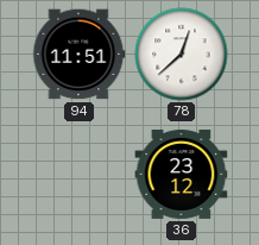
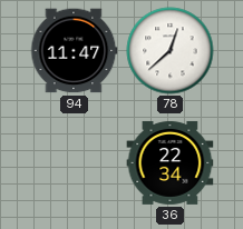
94: 11:51 -> 11:47 (75, 51)
36: 23:12 -> 22:34 (171, 162)
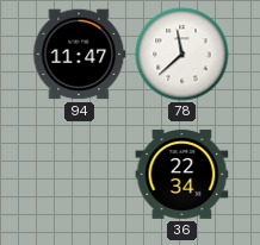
78: 12:38 -> 11:38 (182, 55)
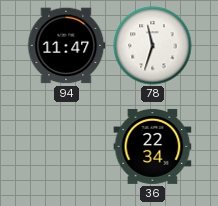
78: 11:38 -> 11:33 (153, 46)
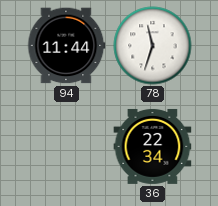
94: 11:47 -> 11:44 (67, 46)
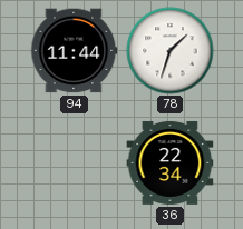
78: 11:33 -> 1:33 (171, 51)
